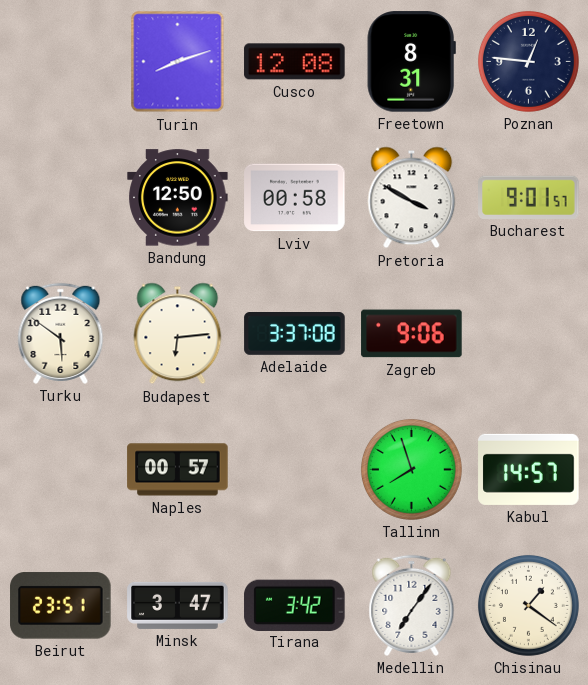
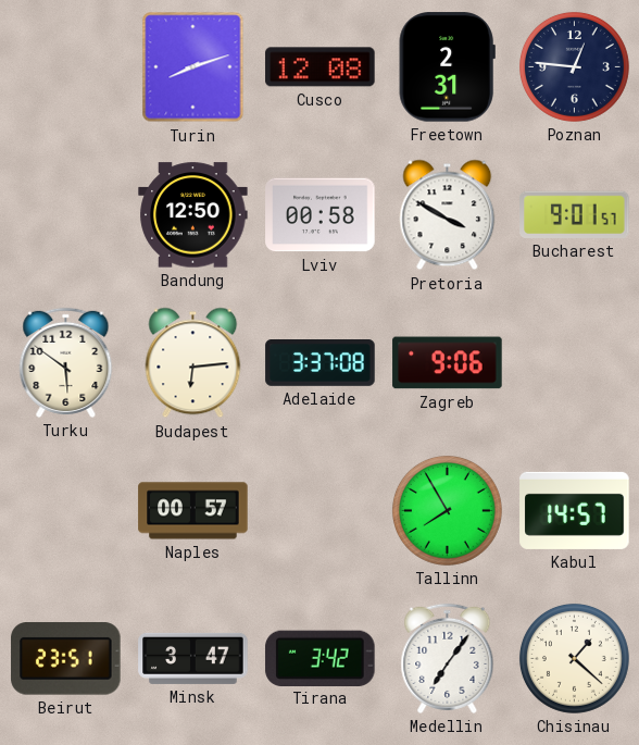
Freetown: 8:31 -> 2:31 (447, 67)
Tallinn: 7:57 -> 7:55 (447, 510)
Chisinau: 1:21 -> 1:22 (574, 658)
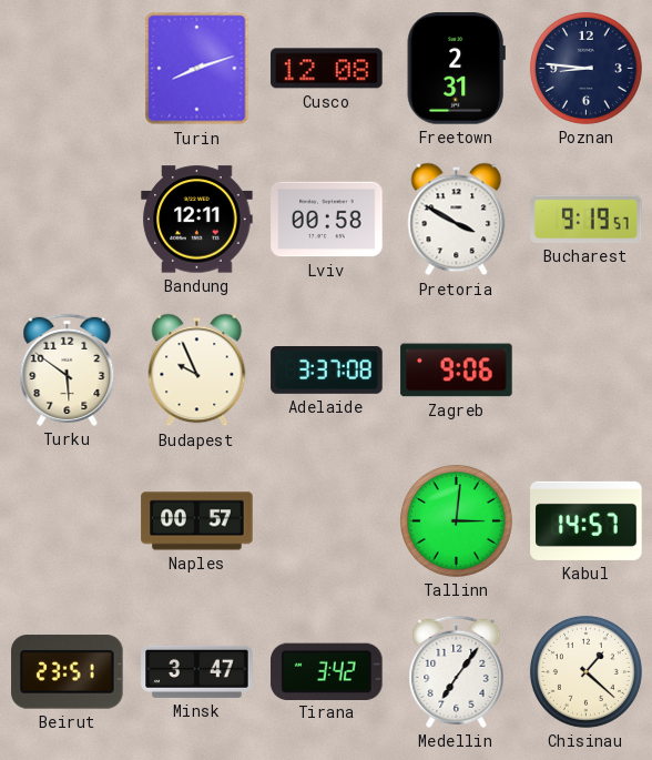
Poznan: 12:46 -> 8:46 (585, 68)
Bandung: 12:50 -> 12:11 (197, 220)
Bucharest: 9:01 -> 9:19 (587, 219)
Budapest: 6:14 -> 9:56 (197, 371)
Tallinn: 7:55 -> 3:01 (456, 520)
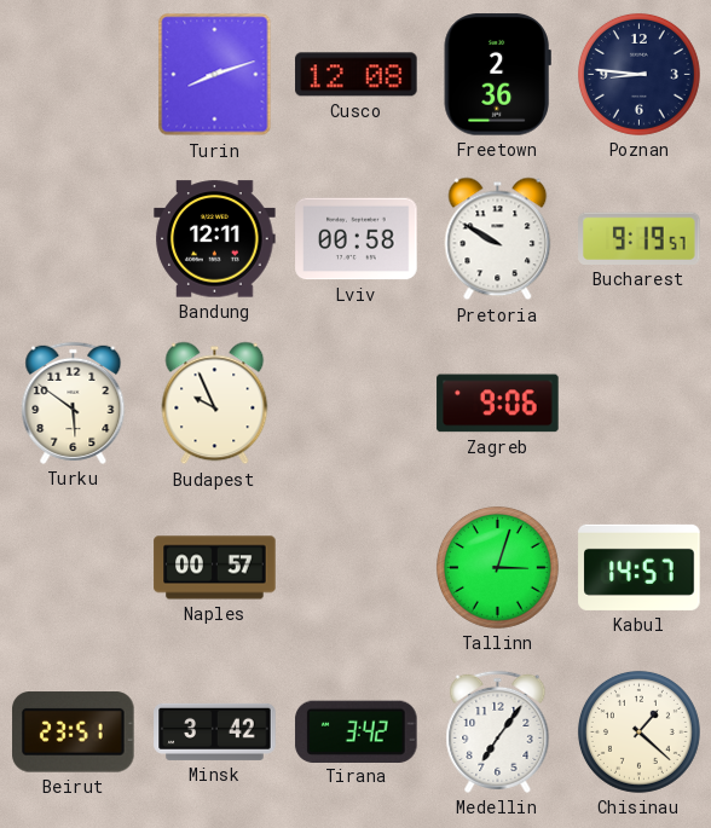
Freetown: 2:31 -> 2:36 (497, 75)
Pretoria: 3:50 -> 9:50 (498, 239)
Adelaide: 3:37 -> none (327, 371)
Tallinn: 3:01 -> 3:03 (497, 567)
Minsk: 3:47 -> 3:42 (215, 731)
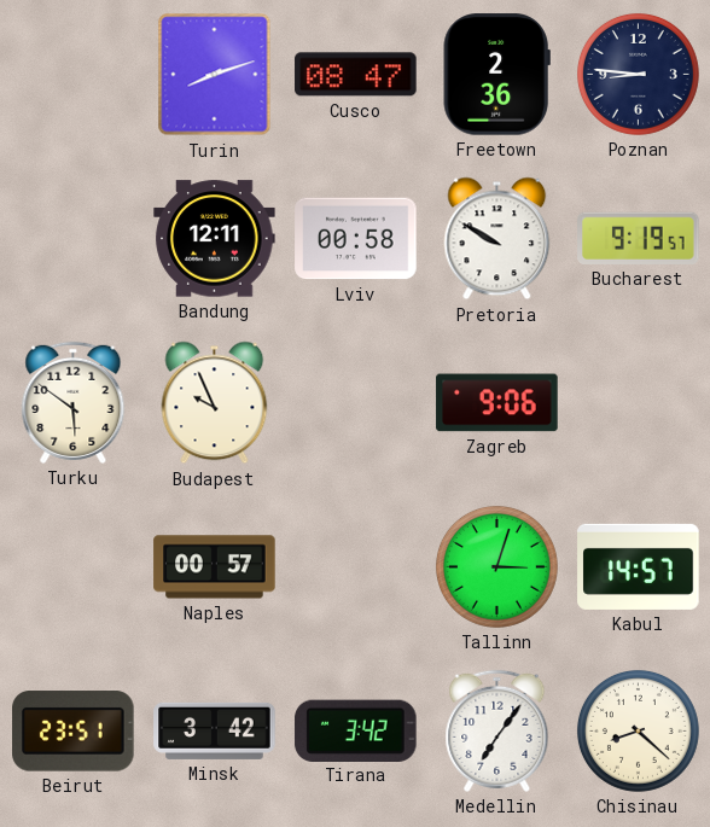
Cusco: 12:08 -> 08:47 (356, 75)
Chisinau: 1:22 -> 8:22 (638, 730)
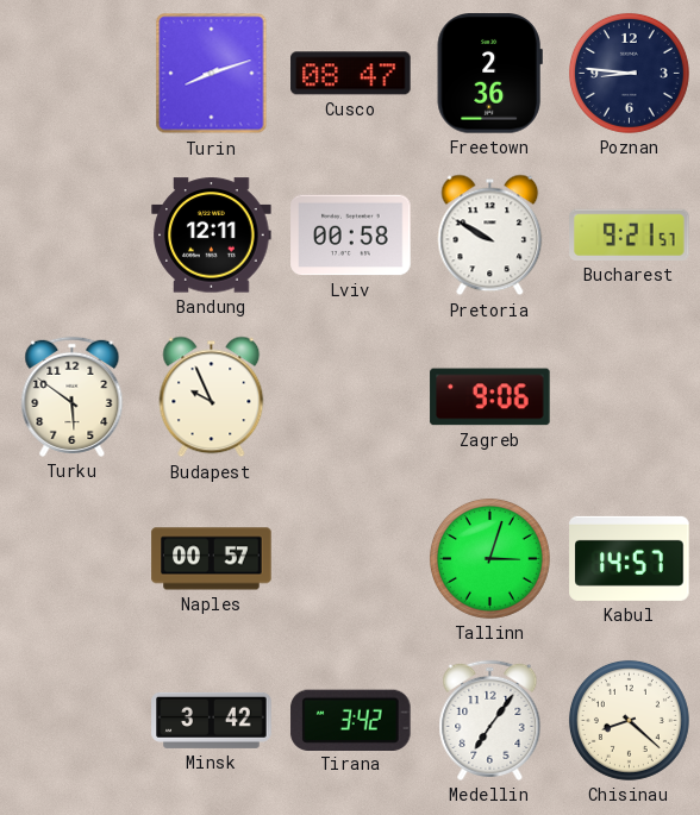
Bucharest: 9:19 -> 9:21 (630, 234)
Beirut: 23:51 -> none (74, 732)
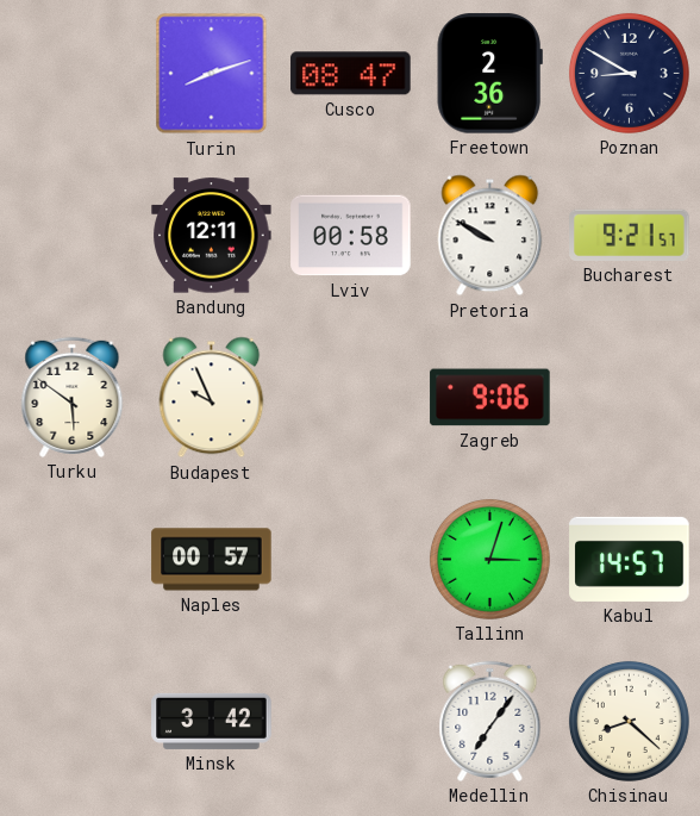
Poznan: 8:46 -> 8:50 (629, 73)
Tirana: 3:42 -> none (351, 720)
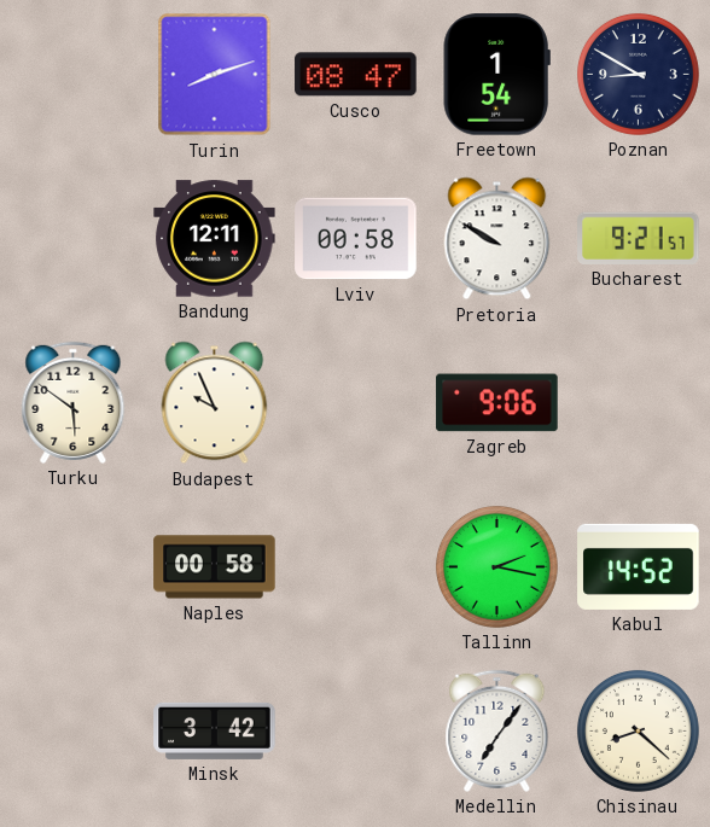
Freetown: 2:36 -> 1:54 (496, 75)
Naples: 00:57 -> 00:58 (215, 567)
Tallinn: 3:03 -> 2:17 (496, 566)
Kabul: 14:57 -> 14:52 (639, 566)
